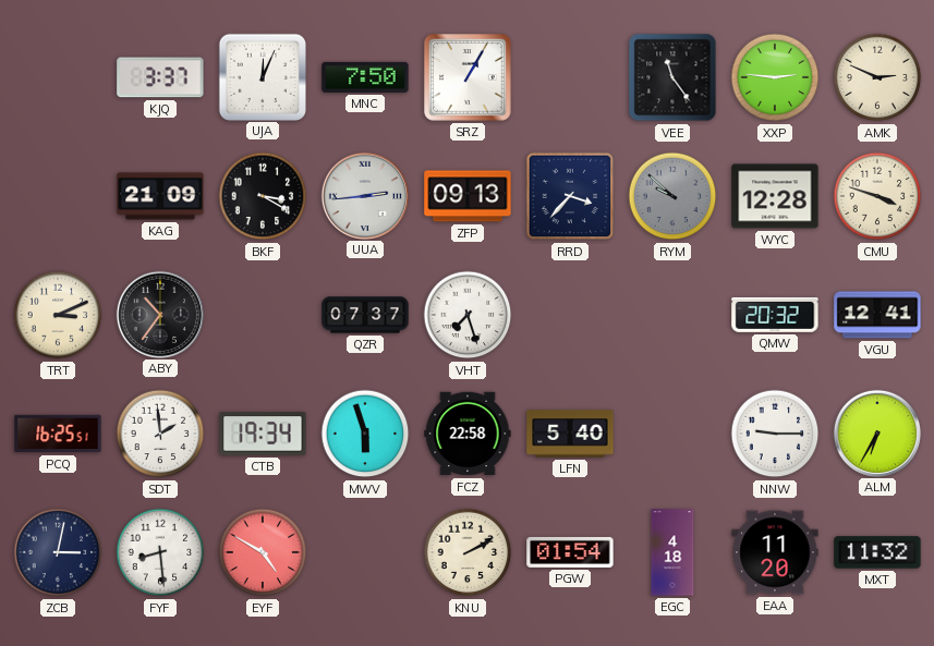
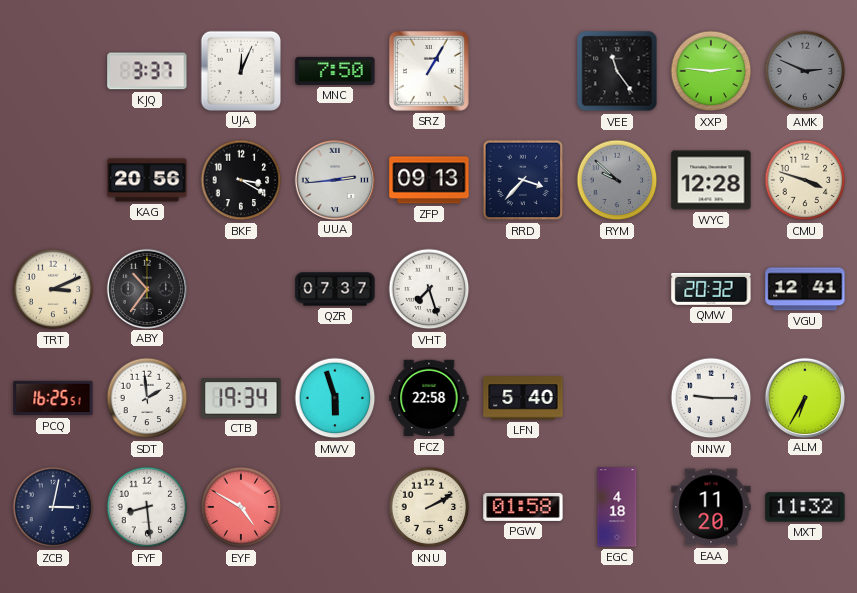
AMK dial: cream -> grey (805, 71)
KAG: 21:09 -> 20:56 (147, 180)
PGW: 01:54 -> 01:58 (523, 507)
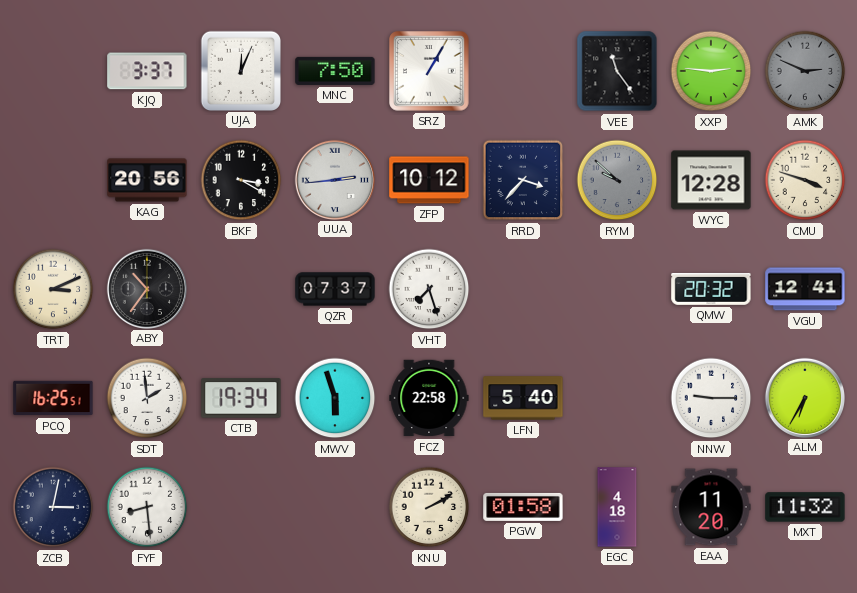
ZFP: 09:13 -> 10:12 (429, 180)
EYF: 4:50 -> none (241, 507)
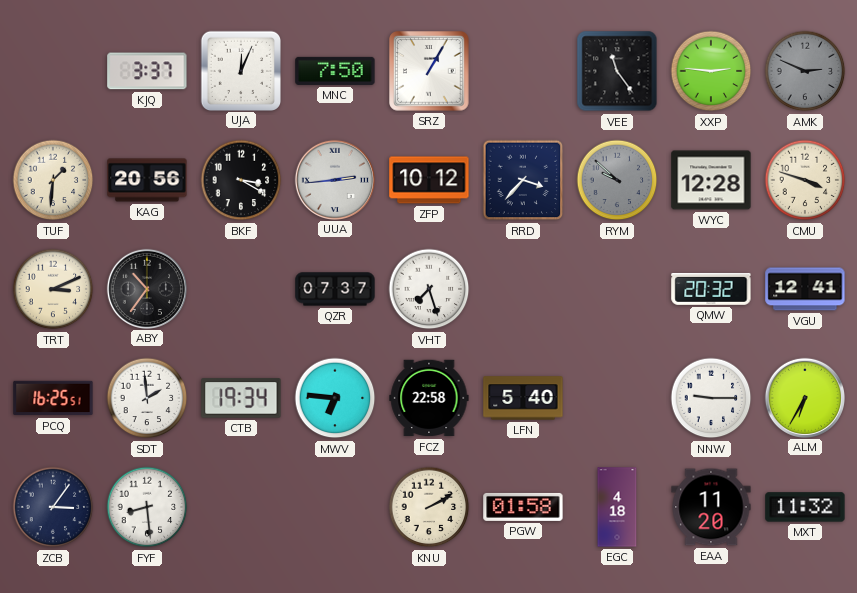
TUF: none -> 1:31 (53, 180)
MWV: 5:57 -> 6:46 (335, 398)
ZCB: 3:02 -> 3:06 (53, 507)
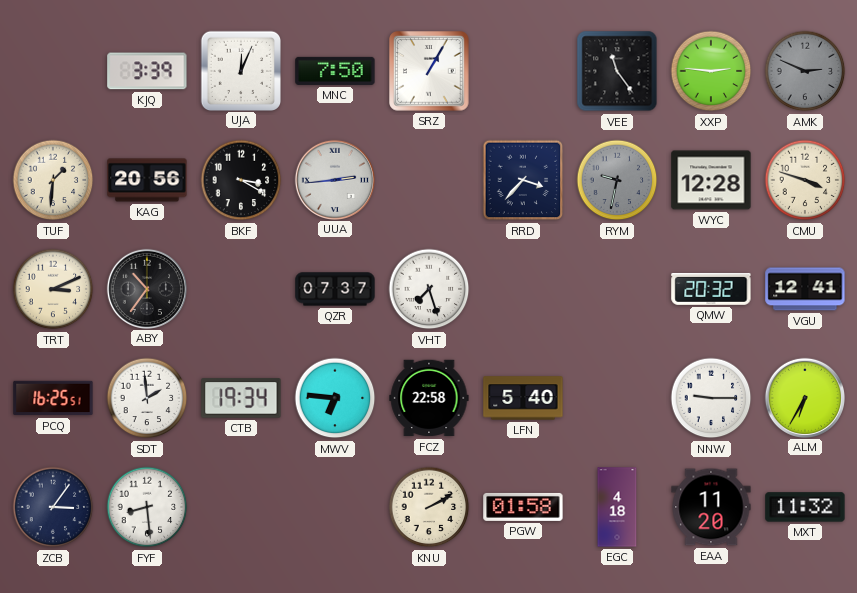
KJQ: 3:37 -> 3:39 (147, 71)
ZFP: 10:12 -> none (429, 180)
RYM: 9:52 -> 9:32 (617, 180)
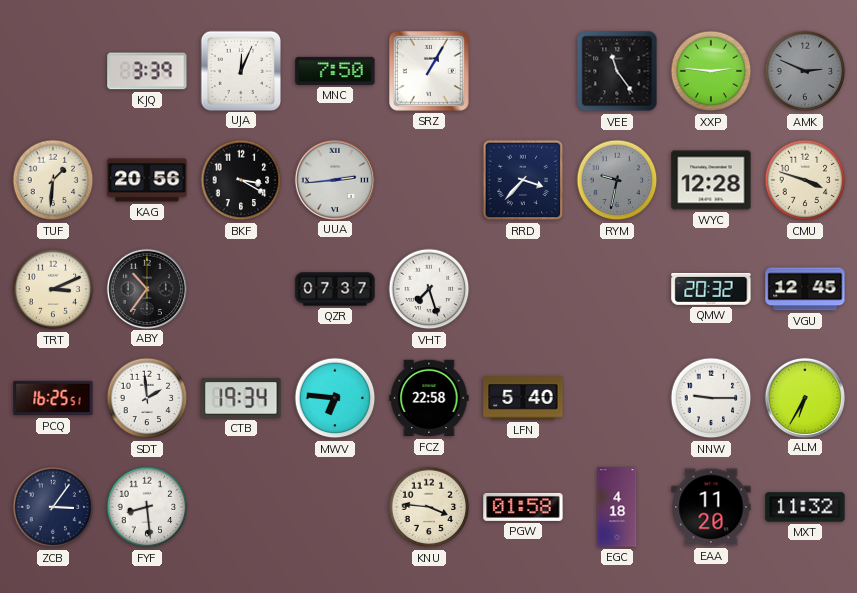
VGU: 12:41 -> 12:45 (805, 289)
KNU: 2:10 -> 3:46 (429, 507)
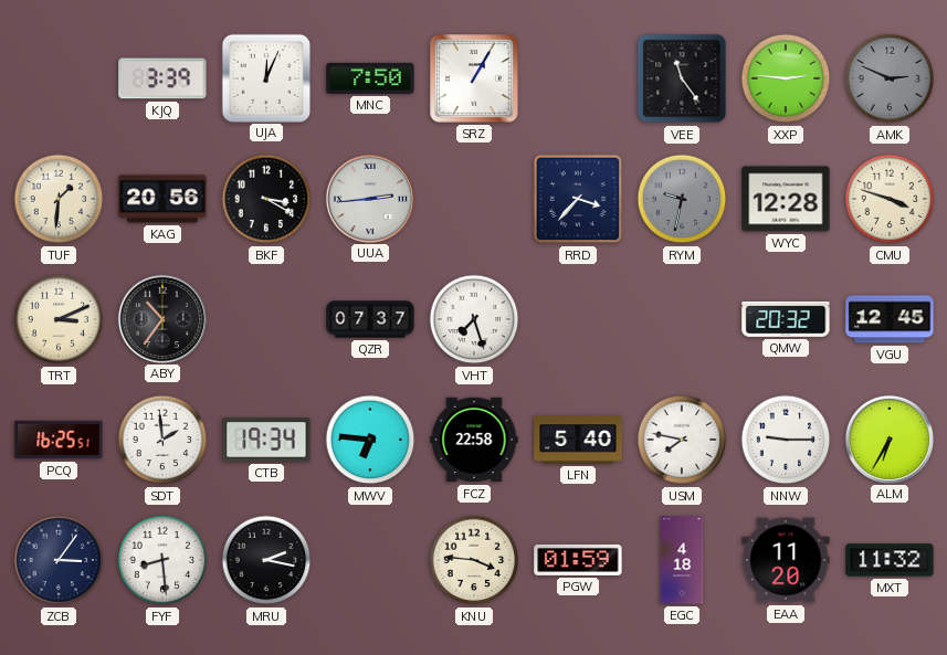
USM: none -> 7:47 (682, 440)
MRU: none -> 2:17 (266, 560)
PGW: 01:58 -> 01:59 (578, 560)
